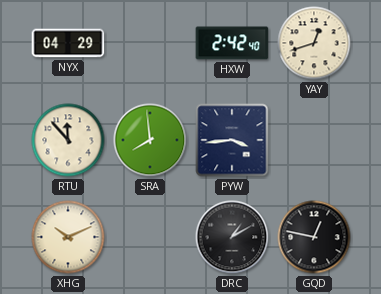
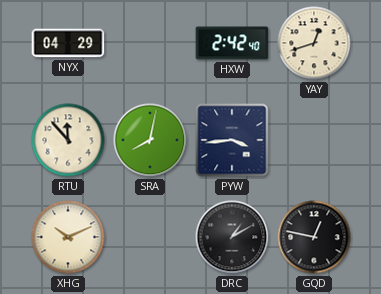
SRA: 7:59 -> 8:02 (150, 140)
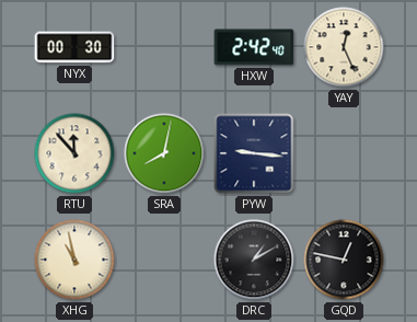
NYX: 04:29 -> 00:30 (74, 47)
YAY: 12:42 -> 12:26 (344, 47)
PYW: 3:44 -> 9:16 (254, 153)
XHG: 10:11 -> 10:58 (74, 260)
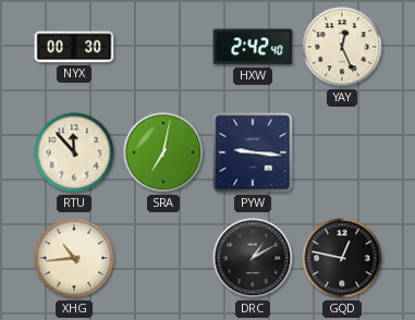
SRA: 8:02 -> 7:02 (163, 152)
XHG: 10:58 -> 10:44 (74, 258)
